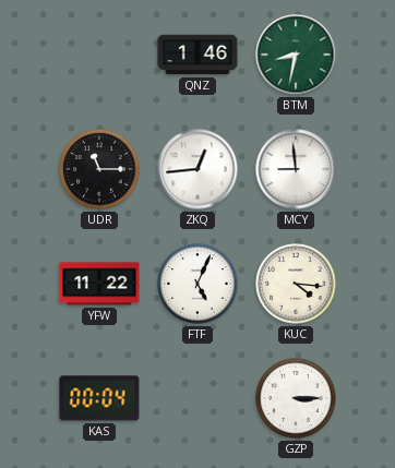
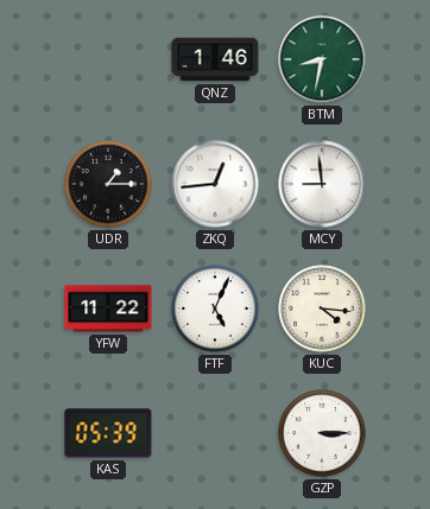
UDR: 11:15 -> 1:15 (108, 184)
KAS: 00:04 -> 05:39 (108, 433)
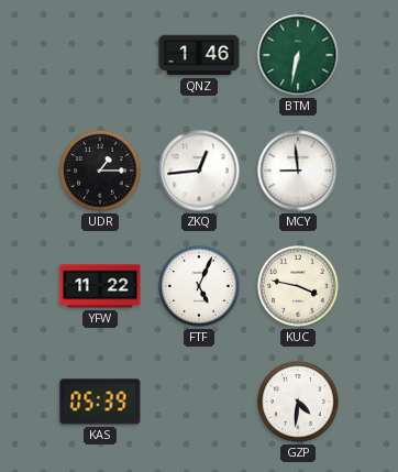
BTM: 8:32 -> 6:32 (298, 55)
KUC: 4:16 -> 3:47 (298, 286)
GZP: 3:15 -> 4:31 (298, 402)
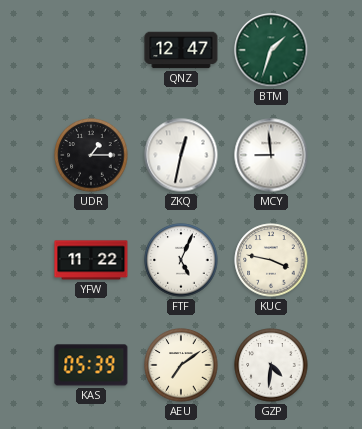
QNZ: 1:46 -> 12:47 (181, 50)
BTM: 6:32 -> 1:33 (271, 50)
ZKQ: 12:44 -> 12:32 (181, 155)
AEU: none -> 7:09 (181, 365)
